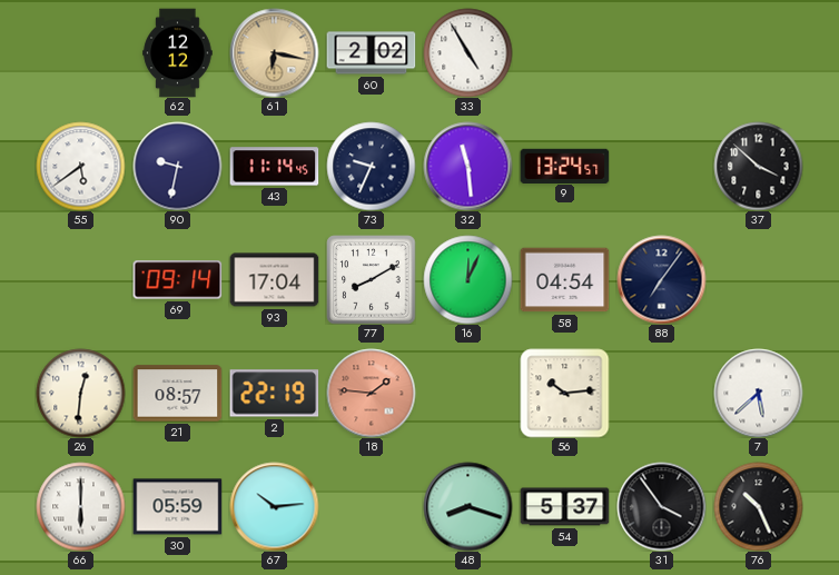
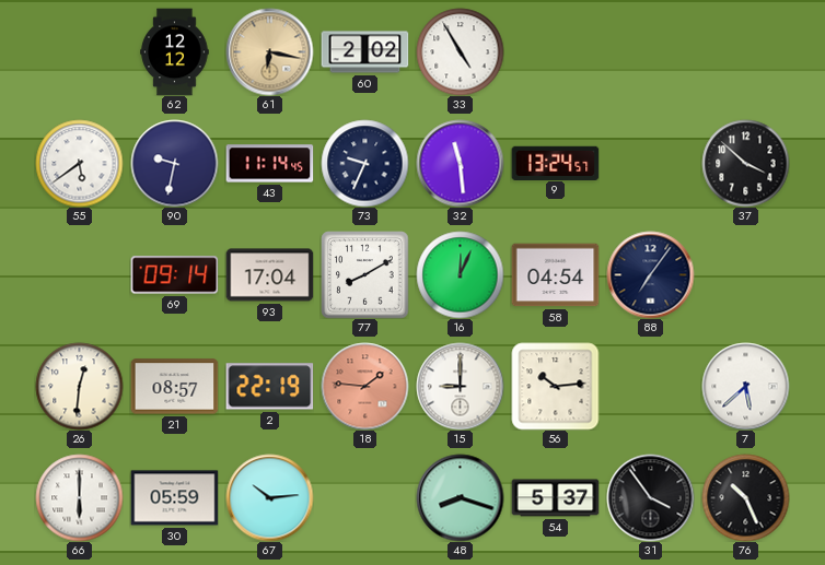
15: none -> 9:00 (460, 386)
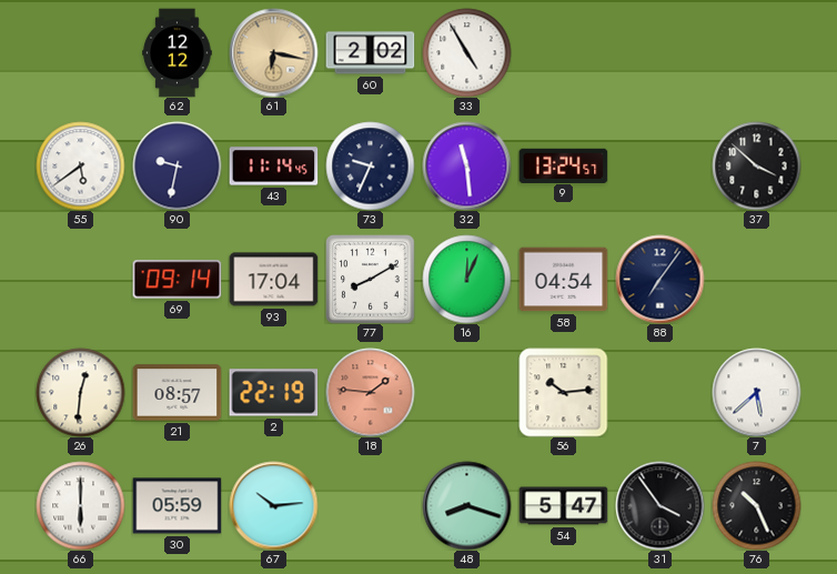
15: 9:00 -> none (460, 386)
54: 5:37 -> 5:47 (563, 506)
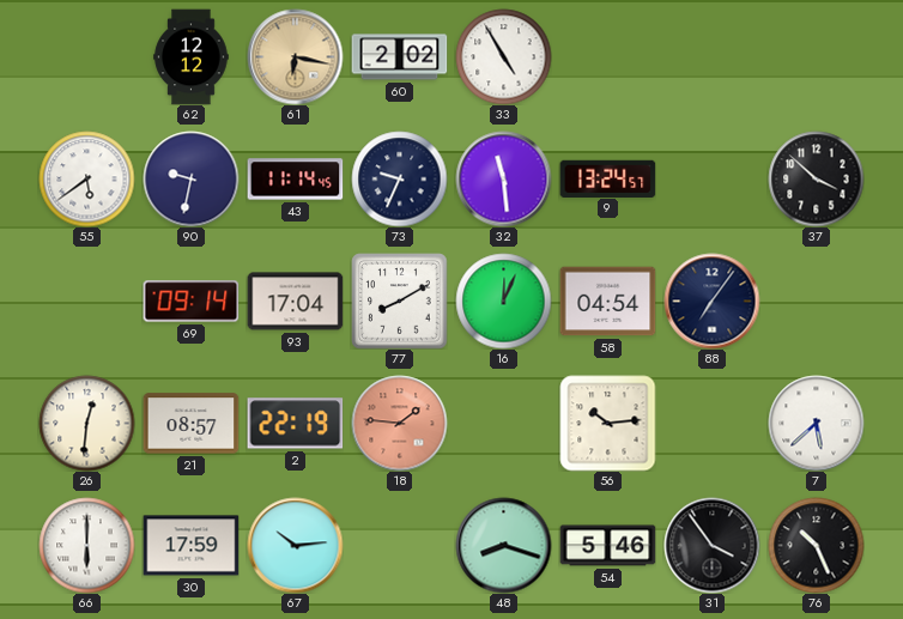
30: 05:59 -> 17:59 (190, 546)
54: 5:47 -> 5:46 (607, 546)
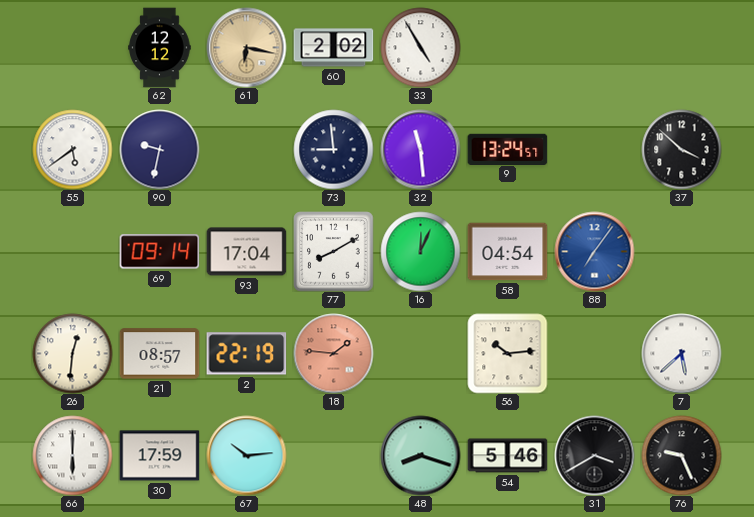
43: 11:14 -> none (295, 180)
73: 9:34 -> 8:59 (333, 149)
88 dial: navy -> blue (594, 251)
31: 3:54 -> 3:40 (594, 455)
76: 10:26 -> 9:26 (681, 455)
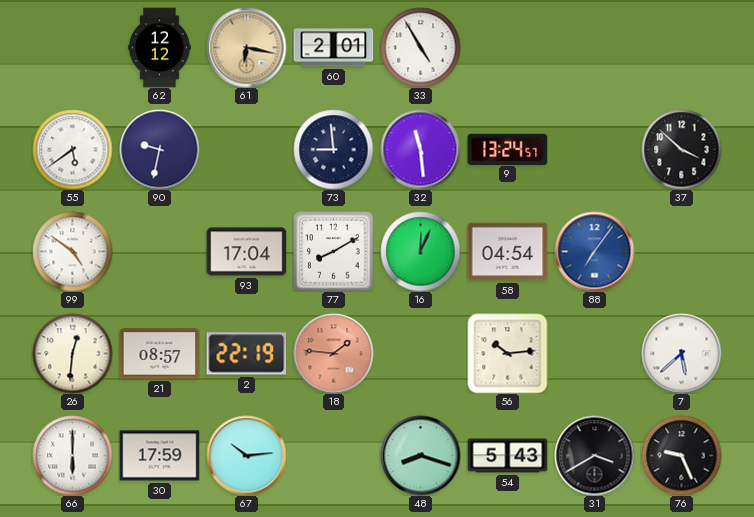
60: 2:02 -> 2:01 (333, 48)
99: none -> 4:51 (72, 251)
69: 09:14 -> none (159, 252)
54: 5:46 -> 5:43 (507, 456)
